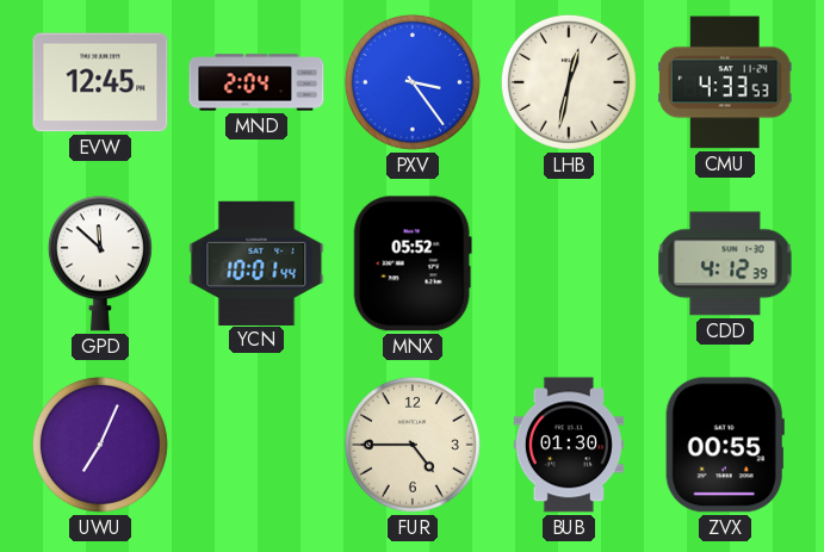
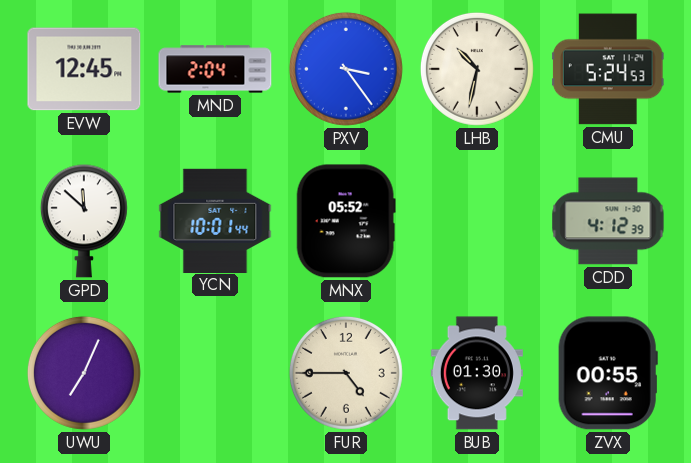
LHB: 12:32 -> 10:32 (477, 69)
CMU: 4:33 -> 5:24 (608, 69)
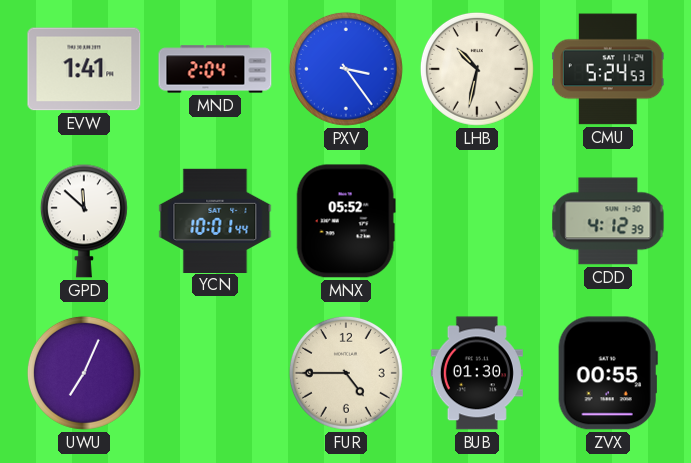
EVW: 12:45 -> 1:41 (84, 69)
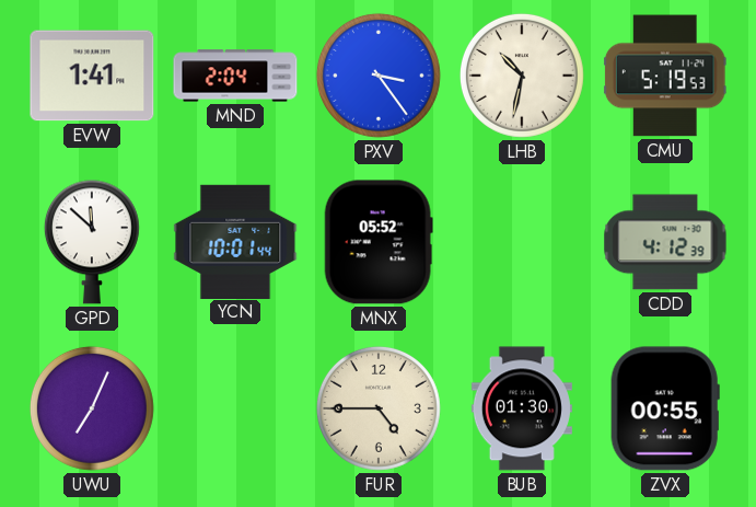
CMU: 5:24 -> 5:19 (665, 76)
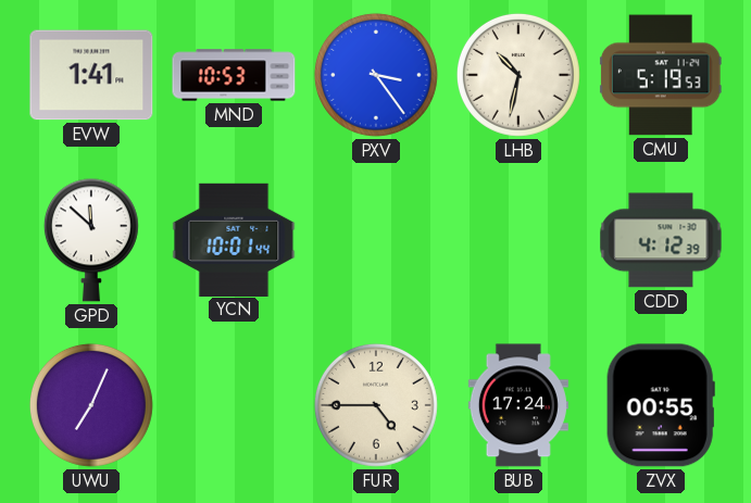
MND: 2:04 -> 10:53 (234, 75)
MNX: 05:52 -> none (379, 242)
BUB: 01:30 -> 17:24 (518, 405)
